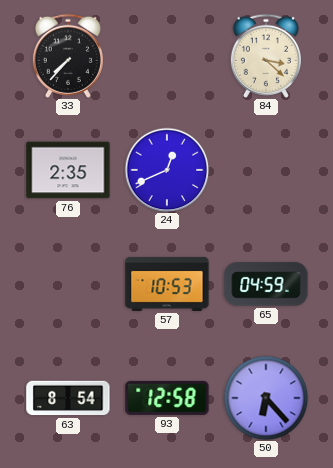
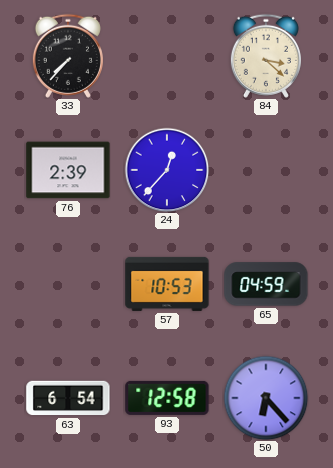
76: 2:35 -> 2:39 (68, 170)
24: 12:41 -> 12:37 (167, 170)
63: 8:54 -> 6:54 (68, 398)
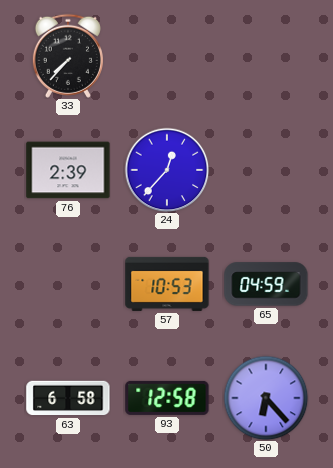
84: 3:22 -> none (266, 56)
63: 6:54 -> 6:58 (68, 398)
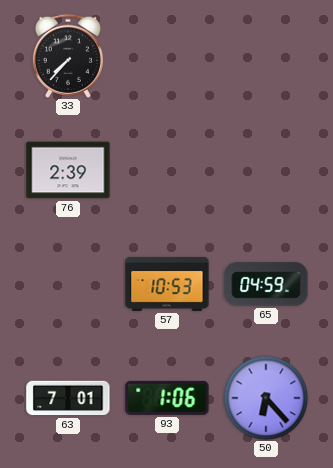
24: 12:37 -> none (167, 170)
63: 6:58 -> 7:01 (68, 398)
93: 12:58 -> 1:06 (167, 398)
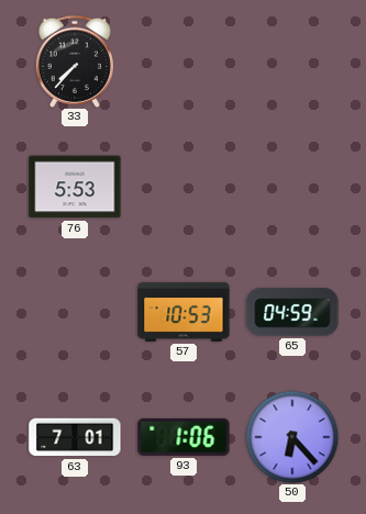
76: 2:39 -> 5:53 (75, 187)
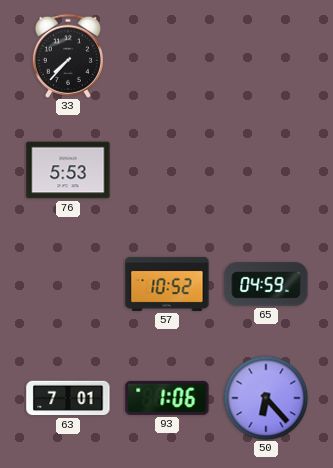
57: 10:53 -> 10:52 (167, 284)
